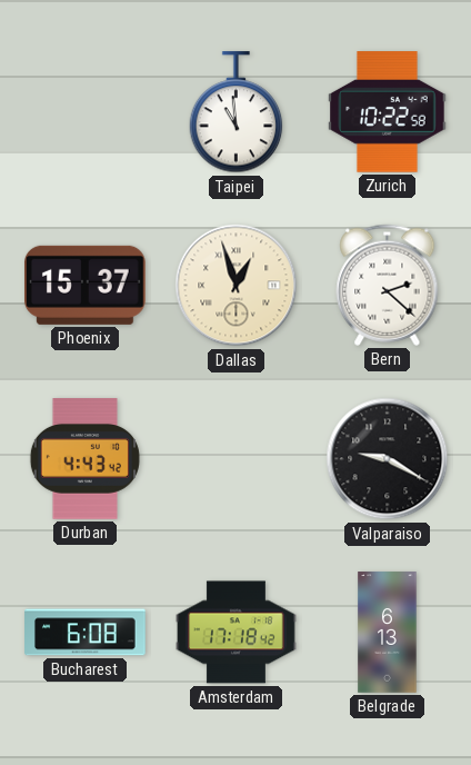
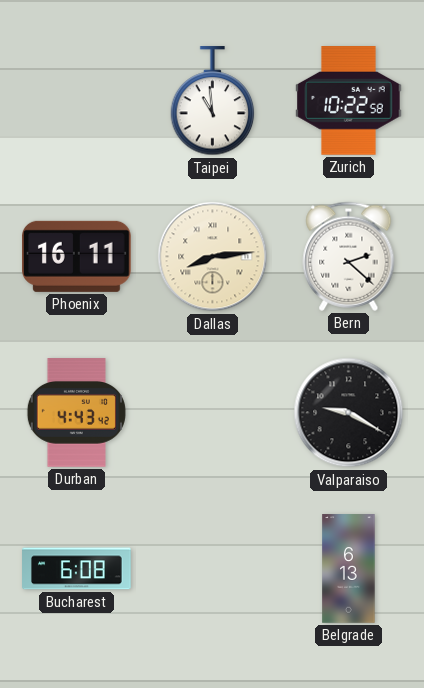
Phoenix: 15:37 -> 16:11 (77, 256)
Dallas: 12:57 -> 8:14 (213, 257)
Amsterdam: 17:18 -> none (237, 633)
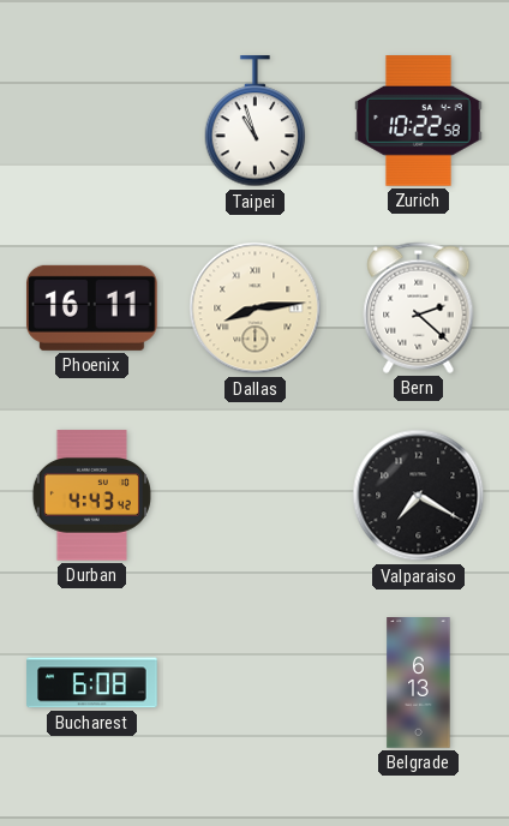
Taipei: 10:59 -> 10:57 (256, 121)
Valparaiso: 9:20 -> 7:20 (419, 496)
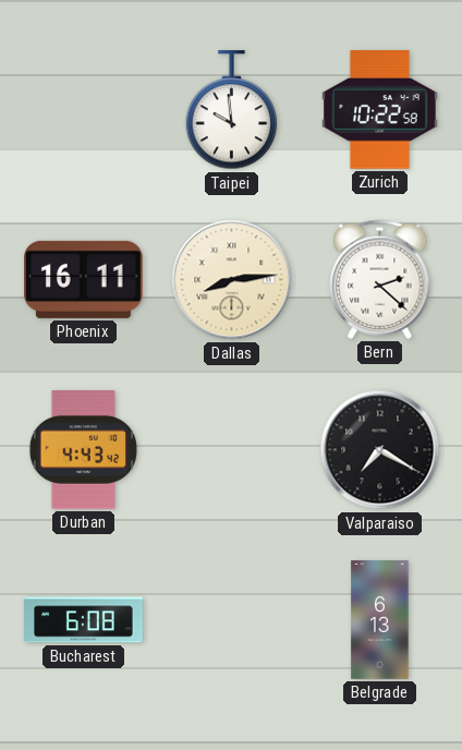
Taipei: 10:57 -> 9:59 (232, 110)
